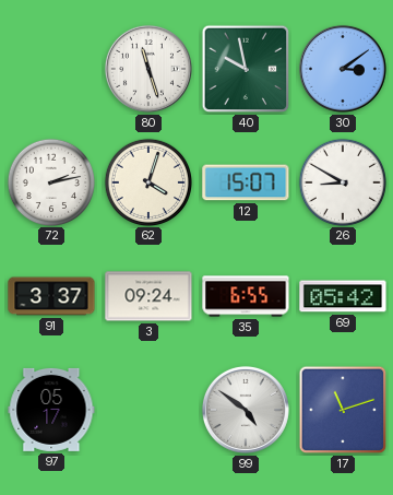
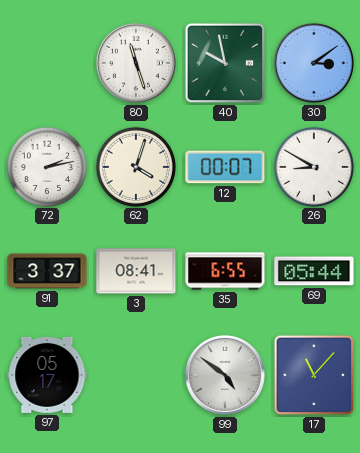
12: 15:07 -> 00:07 (225, 167)
3: 09:24 -> 08:41 (136, 271)
69: 05:42 -> 05:44 (314, 271)
17: 11:12 -> 11:07 (314, 375)
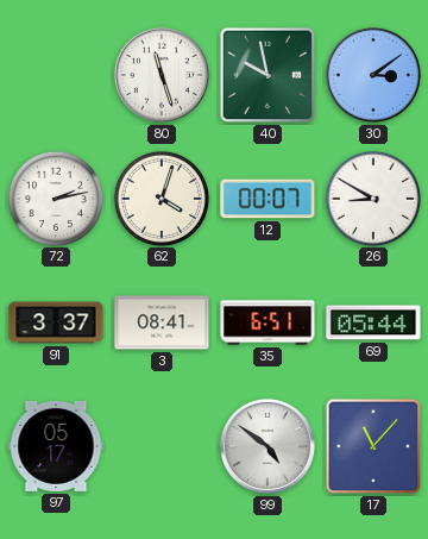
35: 6:55 -> 6:51 (267, 322)
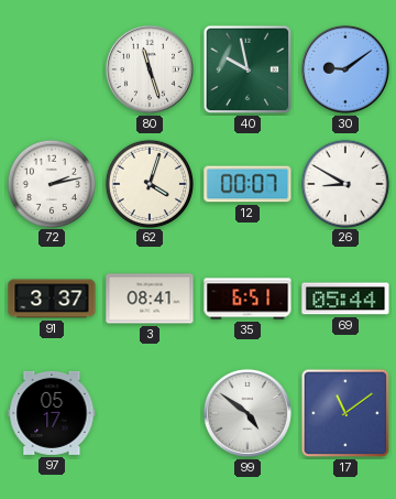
30: 3:09 -> 9:09 (345, 69)
17: 11:07 -> 11:09 (345, 413)
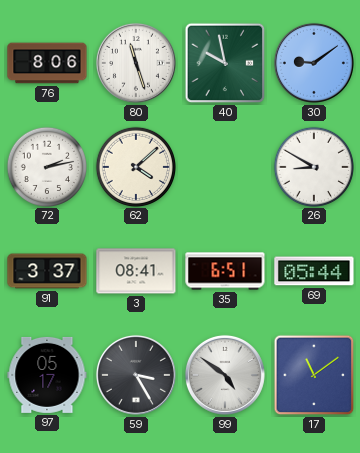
76: none -> 8:06 (47, 63)
62: 4:03 -> 4:08 (135, 166)
12: 00:07 -> none (248, 184)
59: none -> 3:25 (136, 375)
